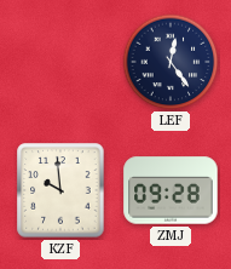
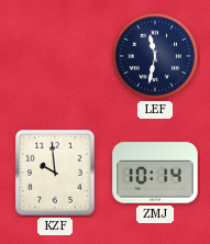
LEF: 12:24 -> 11:32 (155, 56)
ZMJ: 09:28 -> 10:14 (155, 173)
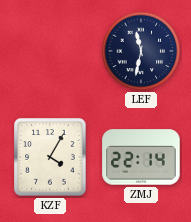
KZF: 9:59 -> 4:05 (50, 157)
ZMJ: 10:14 -> 22:14 (141, 157)
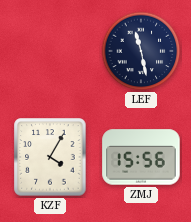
LEF: 11:32 -> 11:28 (141, 51)
ZMJ: 22:14 -> 15:56 (141, 157)
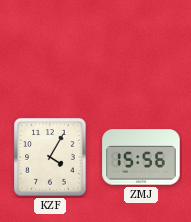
LEF: 11:28 -> none (141, 51)
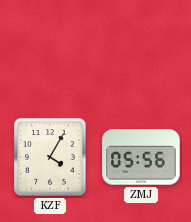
ZMJ: 15:56 -> 05:56 (141, 157)
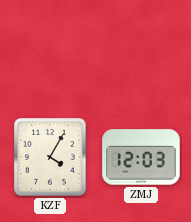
ZMJ: 05:56 -> 12:03 (141, 157)
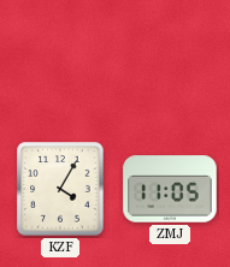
ZMJ: 12:03 -> 11:05 (170, 189)
